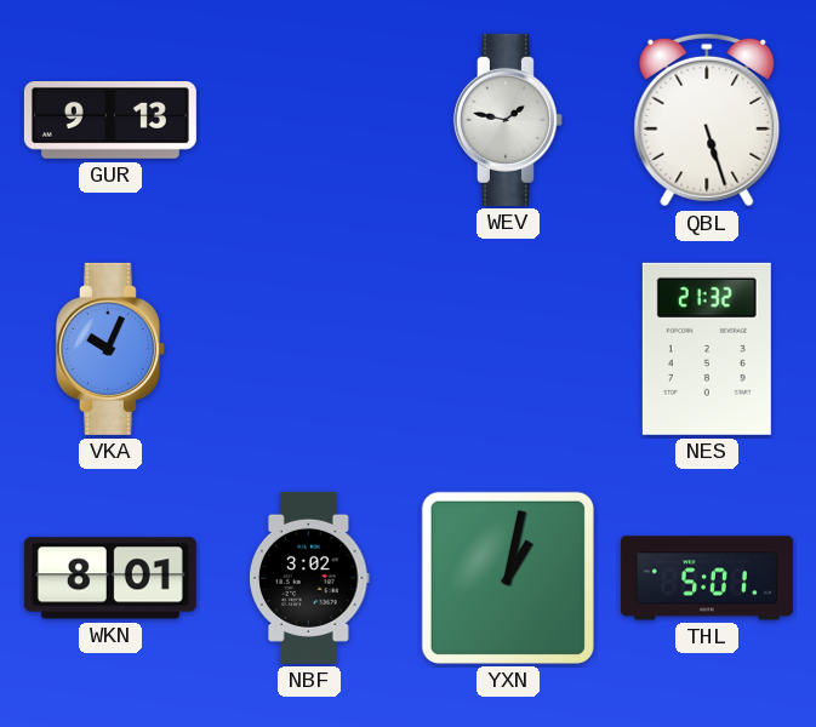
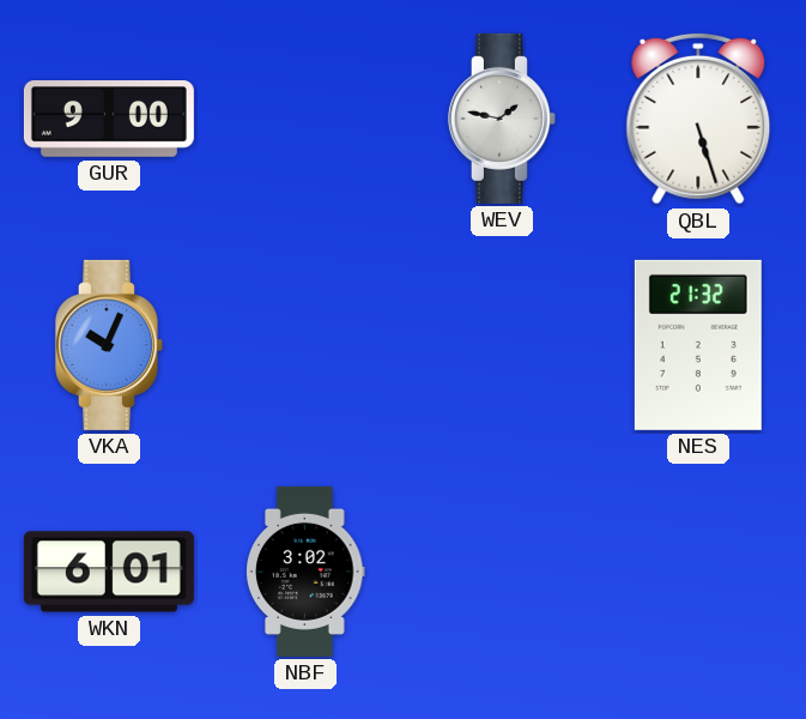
GUR: 9:13 -> 9:00 (109, 120)
WKN: 8:01 -> 6:01 (109, 572)
YXN: 1:02 -> none (508, 578)
THL: 5:01 -> none (707, 578)
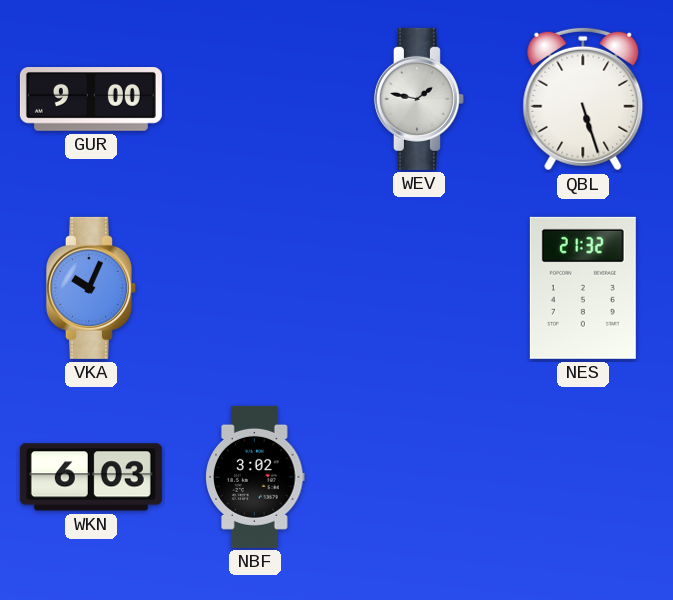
WKN: 6:01 -> 6:03 (91, 477)
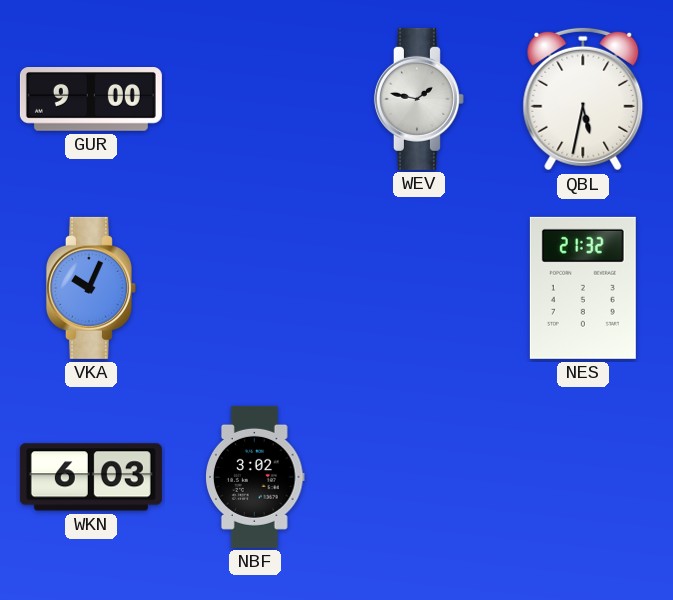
QBL: 5:27 -> 5:32 (583, 99)
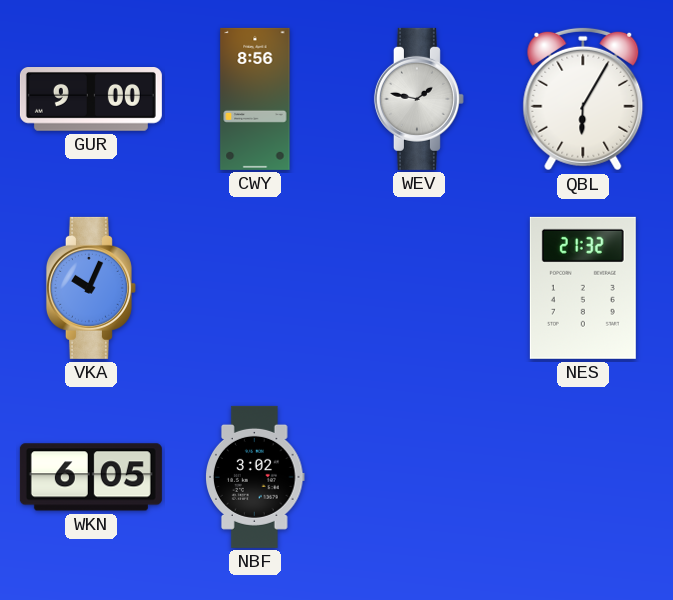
CWY: none -> 8:56 (255, 99)
QBL: 5:32 -> 6:05 (583, 99)
WKN: 6:03 -> 6:05 (91, 477)
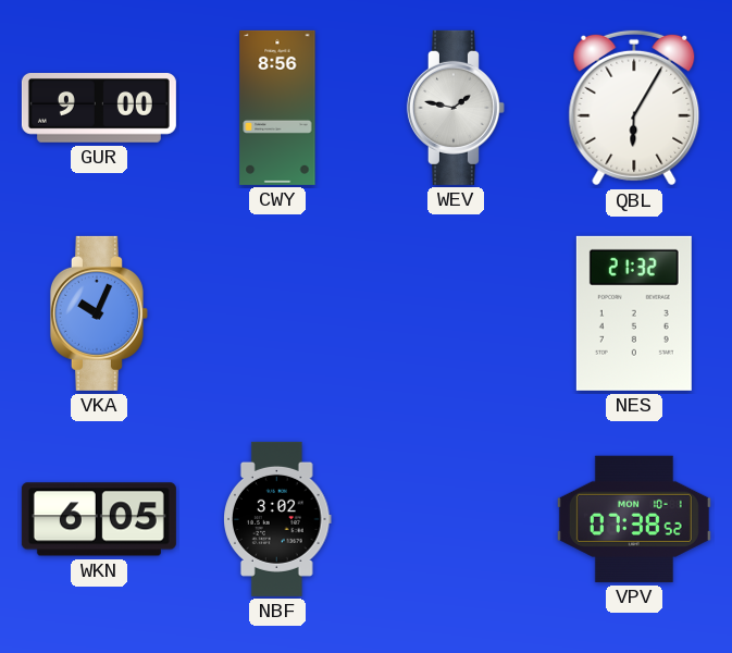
VPV: none -> 07:38 (634, 519)
